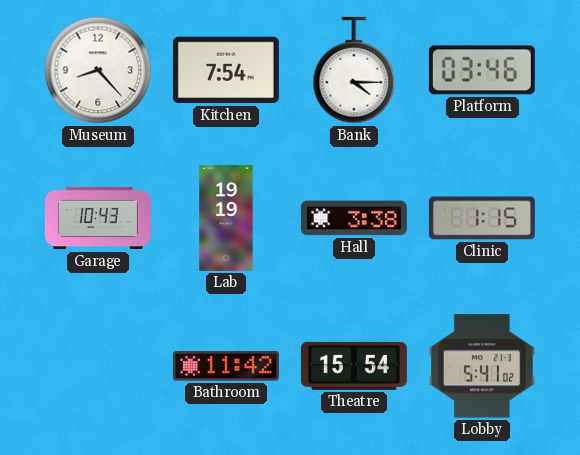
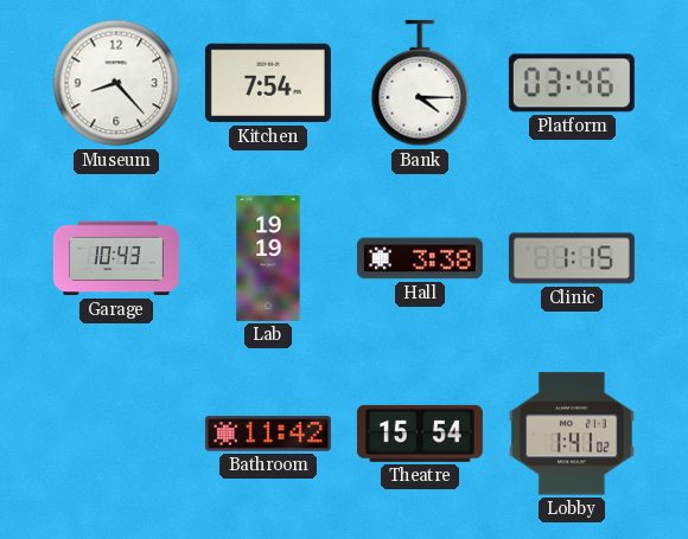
Lobby: 5:41 -> 1:41 (572, 434)
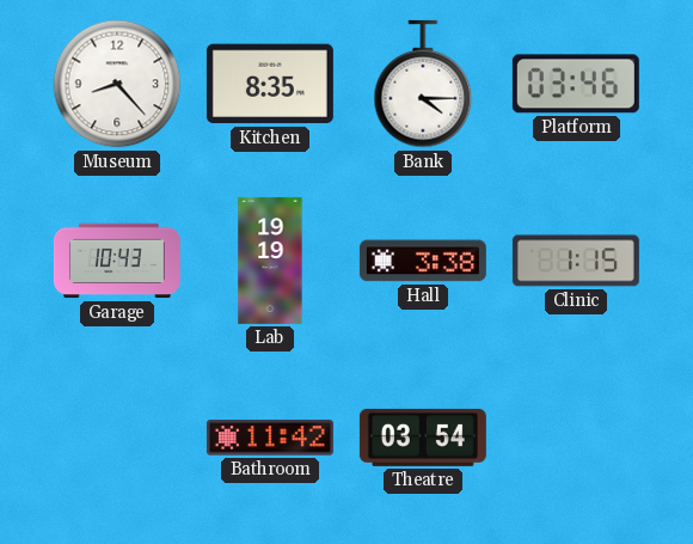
Kitchen: 7:54 -> 8:35 (270, 84)
Theatre: 15:54 -> 03:54 (423, 438)
Lobby: 1:41 -> none (572, 434)
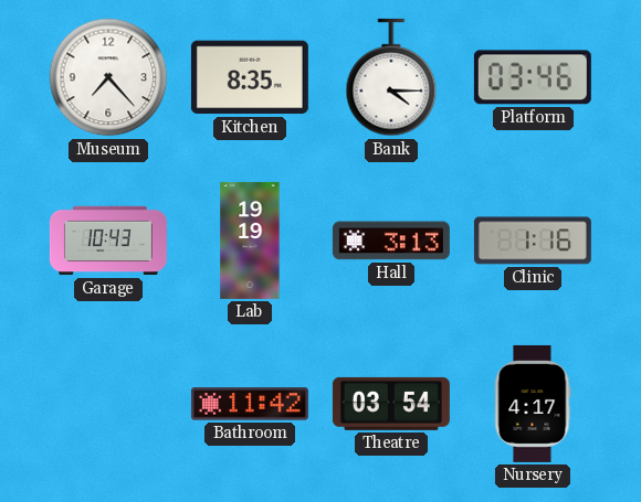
Museum: 8:23 -> 7:23 (108, 77)
Hall: 3:38 -> 3:13 (391, 241)
Clinic: 1:15 -> 1:16 (533, 241)
Nursery: none -> 4:17 (533, 404)
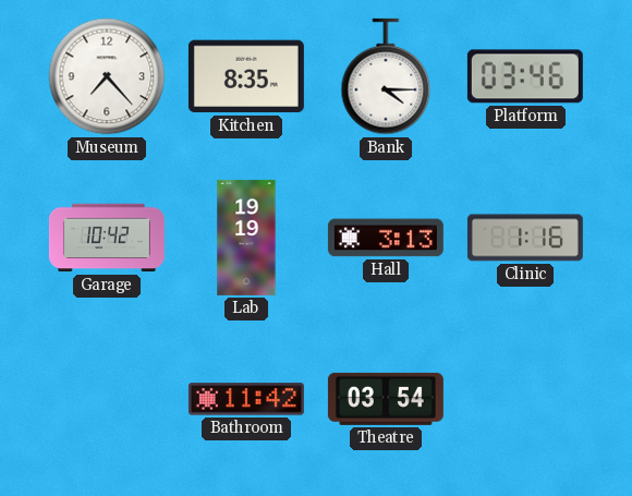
Garage: 10:43 -> 10:42 (107, 238)
Nursery: 4:17 -> none (533, 404)
